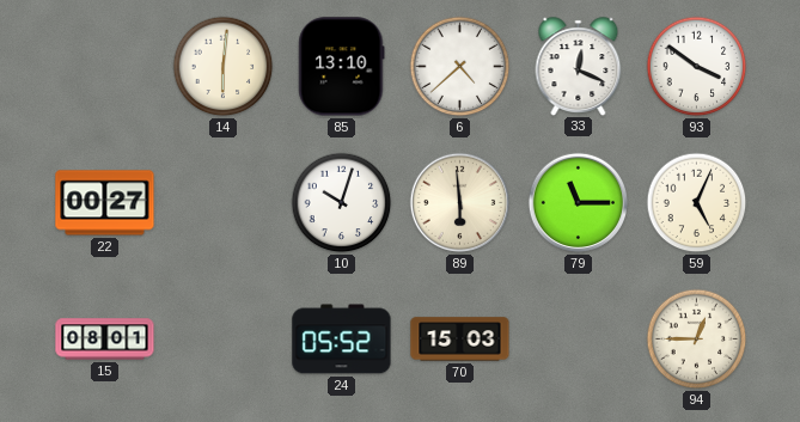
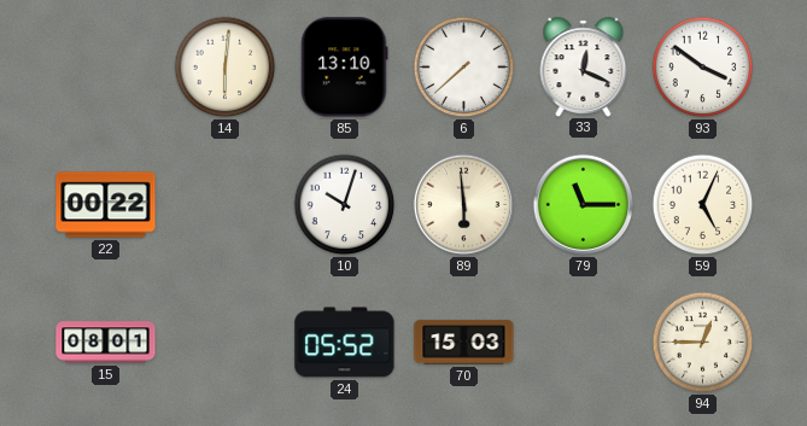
6: 4:38 -> 7:38 (464, 68)
22: 00:27 -> 00:22 (106, 205)
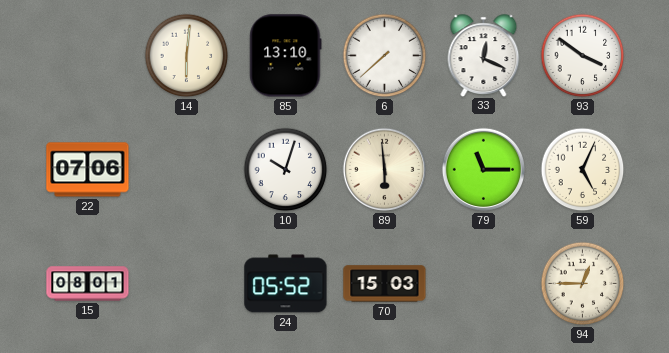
22: 00:22 -> 07:06 (88, 170)
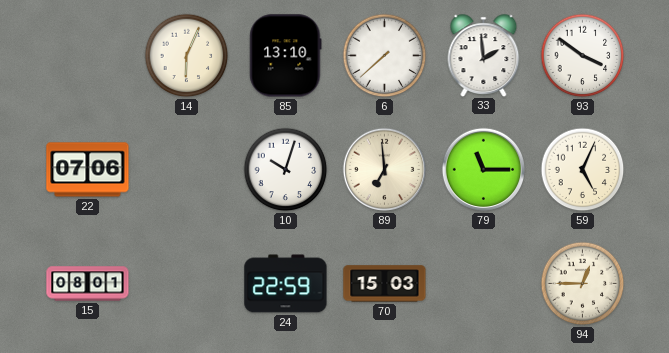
14: 6:01 -> 6:04 (187, 56)
33: 12:19 -> 1:59 (484, 55)
89: 5:59 -> 6:59 (385, 170)
24: 05:52 -> 22:59 (286, 284)
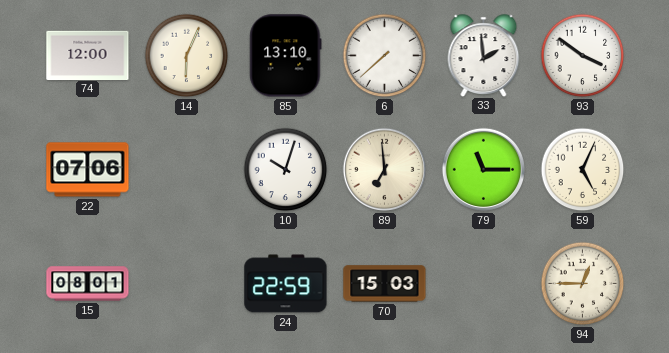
74: none -> 12:00 (88, 55)
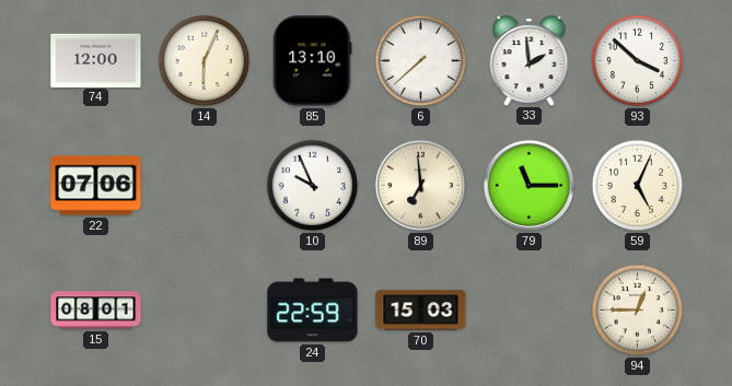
93: 3:51 -> 3:52 (638, 61)
10: 10:03 -> 9:56 (313, 186)
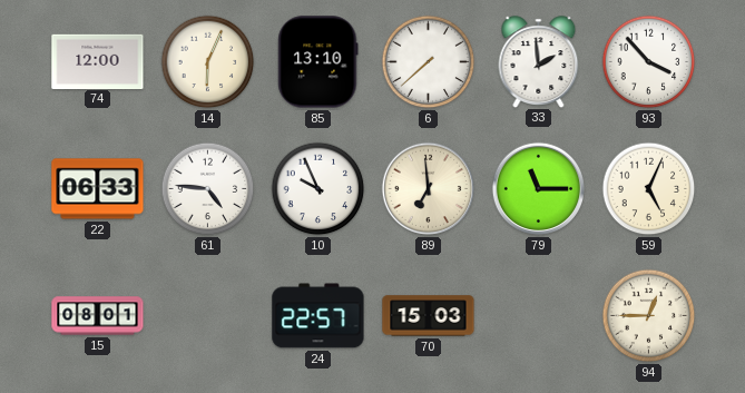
93: 3:52 -> 3:53 (649, 62)
22: 07:06 -> 06:33 (98, 189)
61: none -> 4:46 (208, 189)
24: 22:59 -> 22:57 (318, 316)
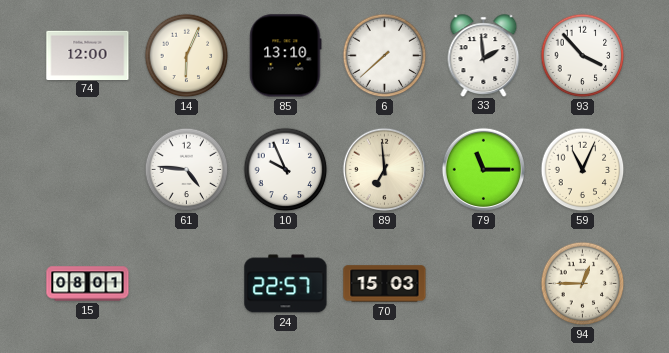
22: 06:33 -> none (98, 189)
59: 5:04 -> 11:04 (583, 170)
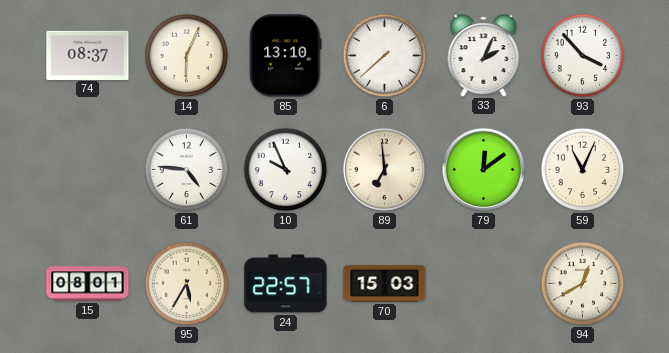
74: 12:00 -> 08:37 (88, 55)
33: 1:59 -> 2:04 (484, 55)
79: 11:15 -> 12:09 (484, 170)
95: none -> 5:35 (187, 284)
94: 12:45 -> 12:40 (583, 284)
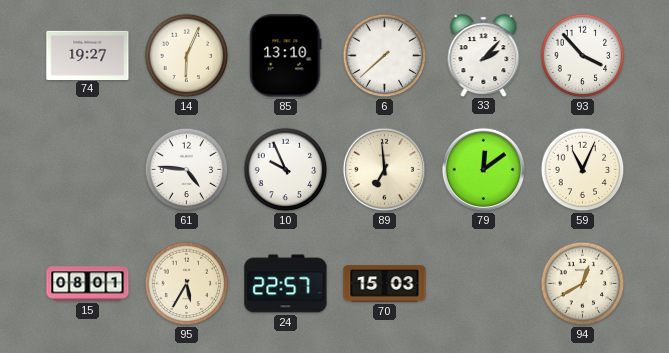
74: 08:37 -> 19:27 (88, 55)
33: 2:04 -> 2:07 (484, 55)
